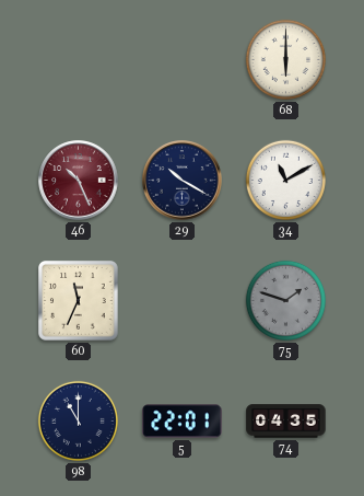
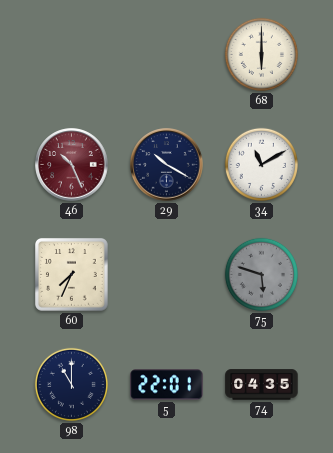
60: 11:34 -> 7:34 (72, 275)
75: 1:48 -> 5:48 (261, 274)
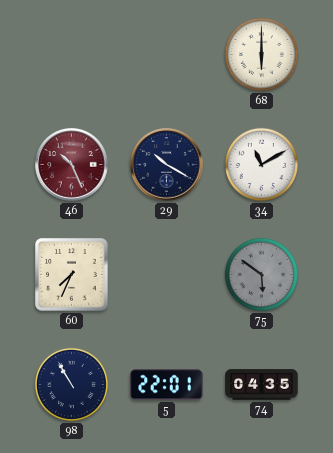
75: 5:48 -> 5:51 (261, 274)
98: 11:00 -> 10:55 (71, 384)
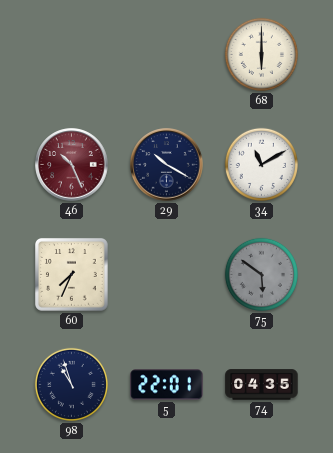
98: 10:55 -> 10:57 (71, 384)
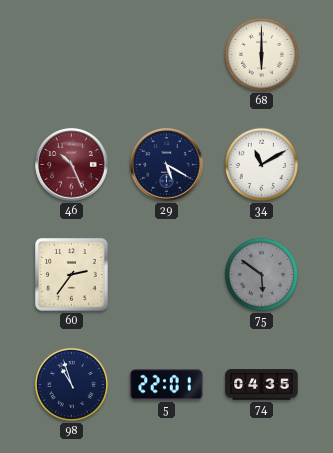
29: 10:20 -> 5:20 (167, 165)
60: 7:34 -> 2:36 (72, 275)
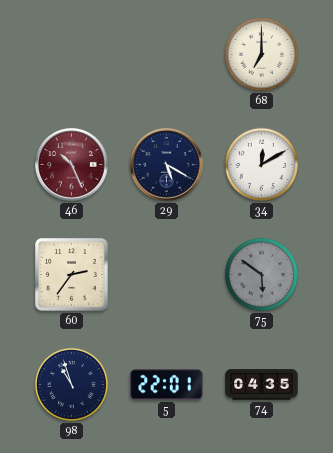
68: 6:00 -> 7:00 (261, 54)
34: 11:10 -> 12:10 (261, 164)
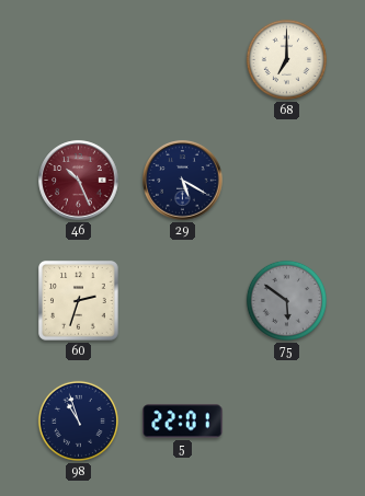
34: 12:10 -> none (261, 164)
60: 2:36 -> 2:33 (79, 301)
74: 04:35 -> none (262, 385)
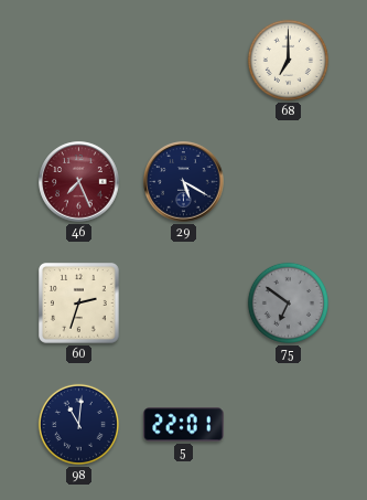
46: 10:26 -> 7:26 (79, 182)
75: 5:51 -> 6:51 (288, 302)
98: 10:57 -> 11:01 (78, 424)
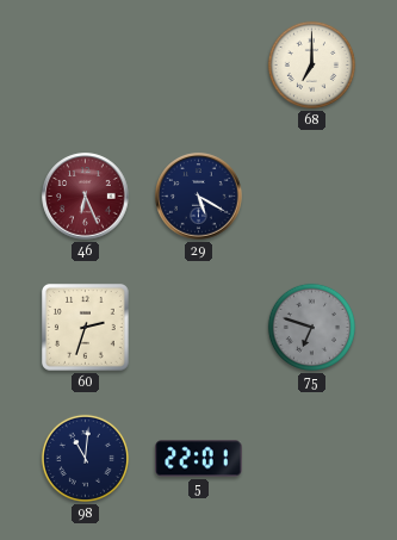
46: 7:26 -> 6:26 (86, 197)
75: 6:51 -> 6:48 (311, 327)
